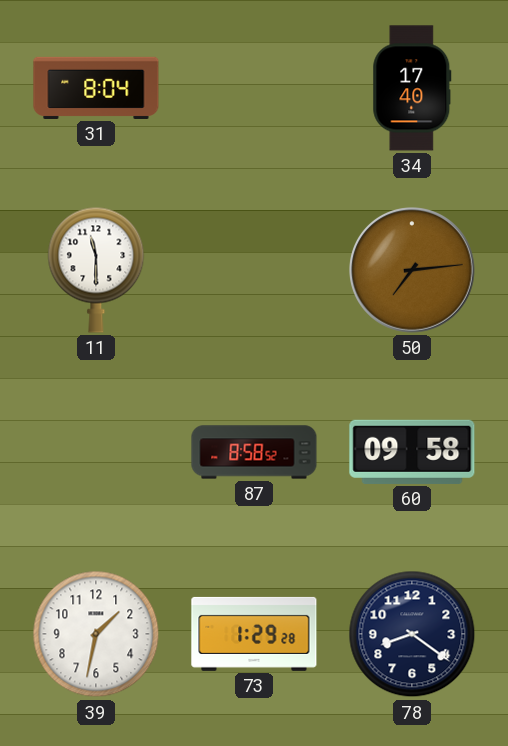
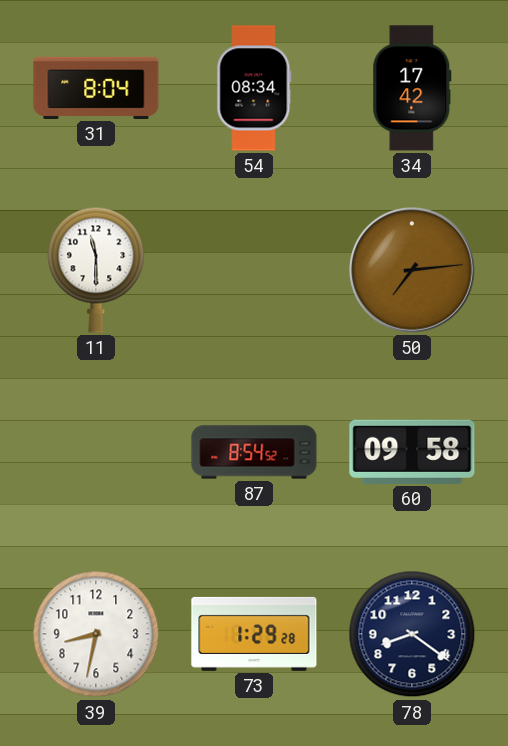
54: none -> 08:34 (254, 88)
34: 17:40 -> 17:42 (412, 88)
87: 8:58 -> 8:54 (254, 452)
39: 1:32 -> 8:32 (96, 634)
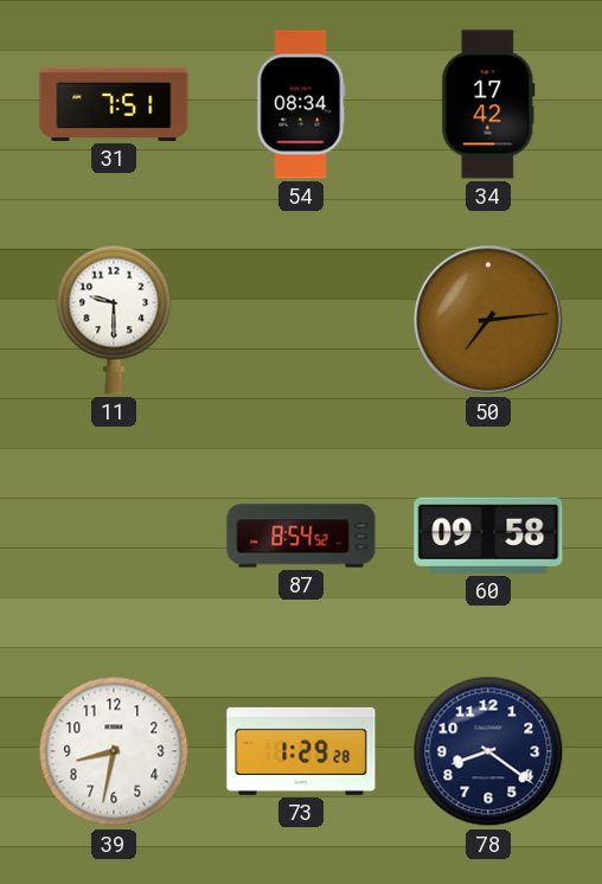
31: 8:04 -> 7:51 (114, 104)
11: 11:30 -> 9:30 (114, 320)
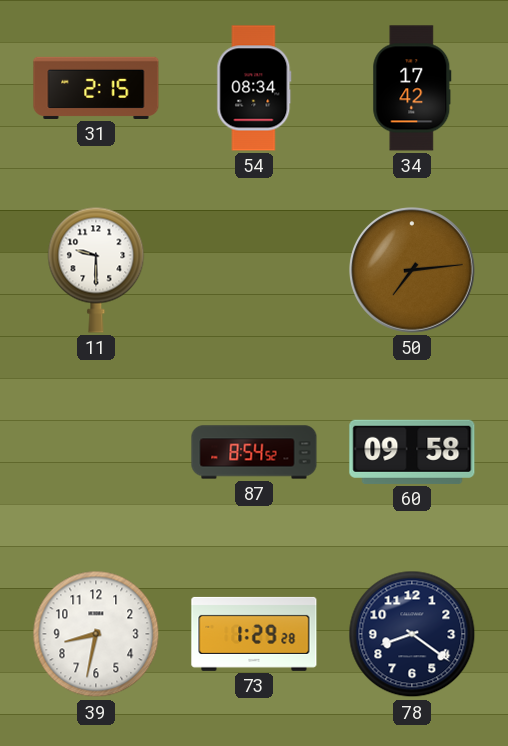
31: 7:51 -> 2:15 (96, 88)
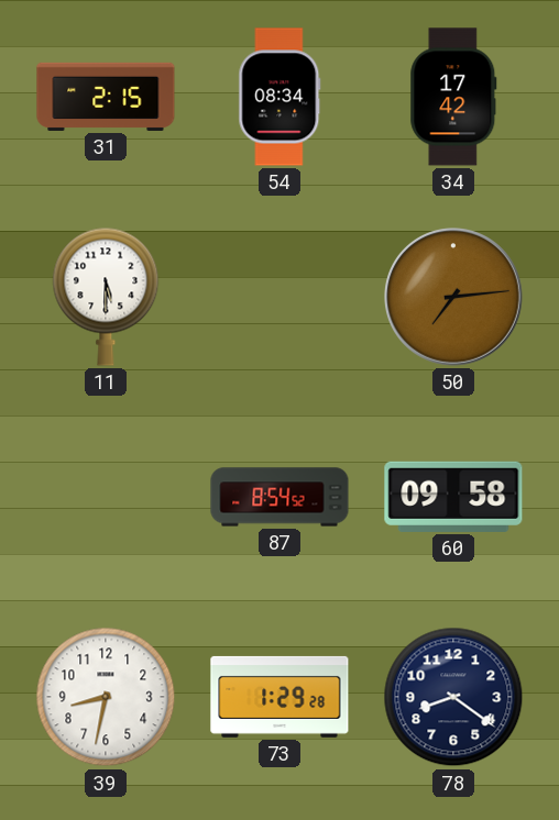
11: 9:30 -> 5:30 (106, 297)
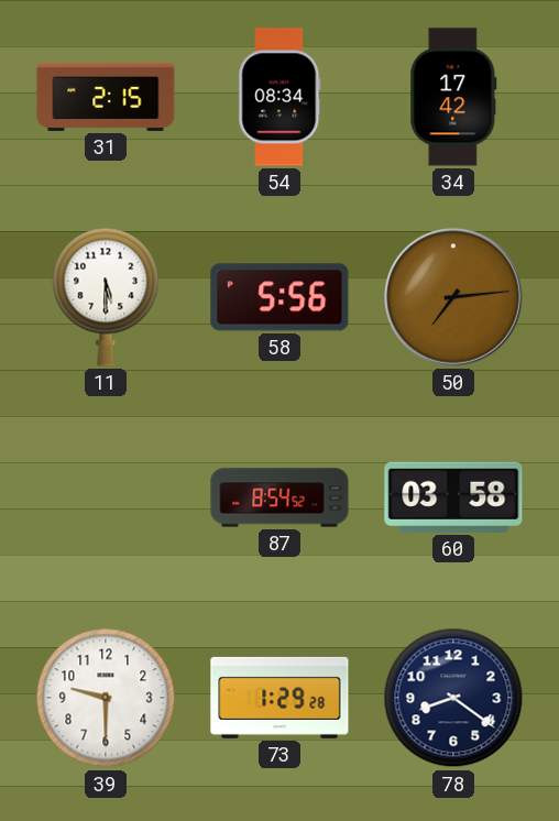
58: none -> 5:56 (279, 297)
60: 09:58 -> 03:58 (453, 497)
39: 8:32 -> 9:30 (106, 698)
